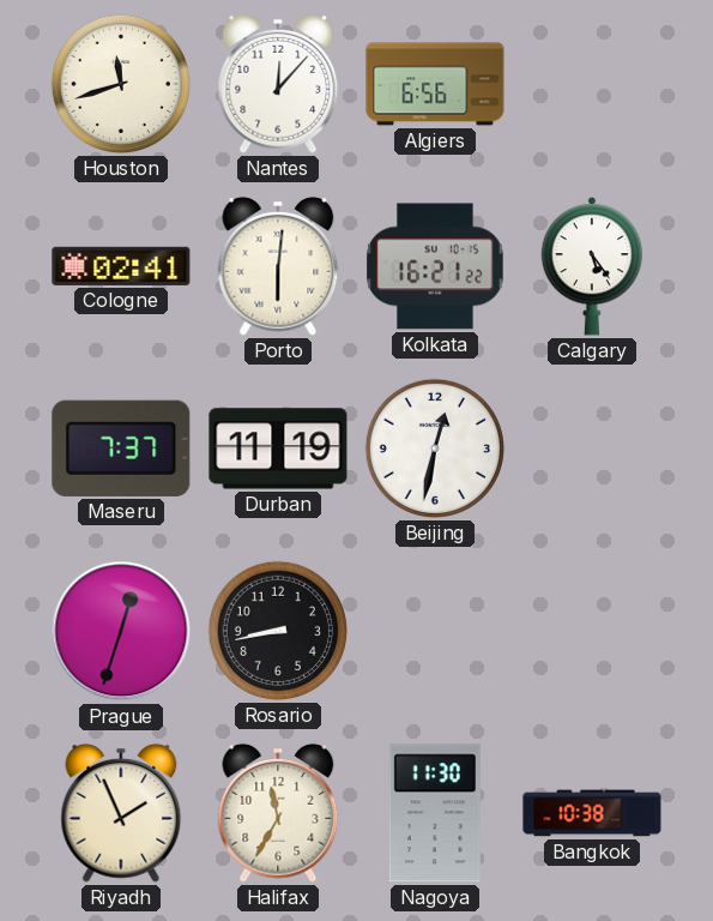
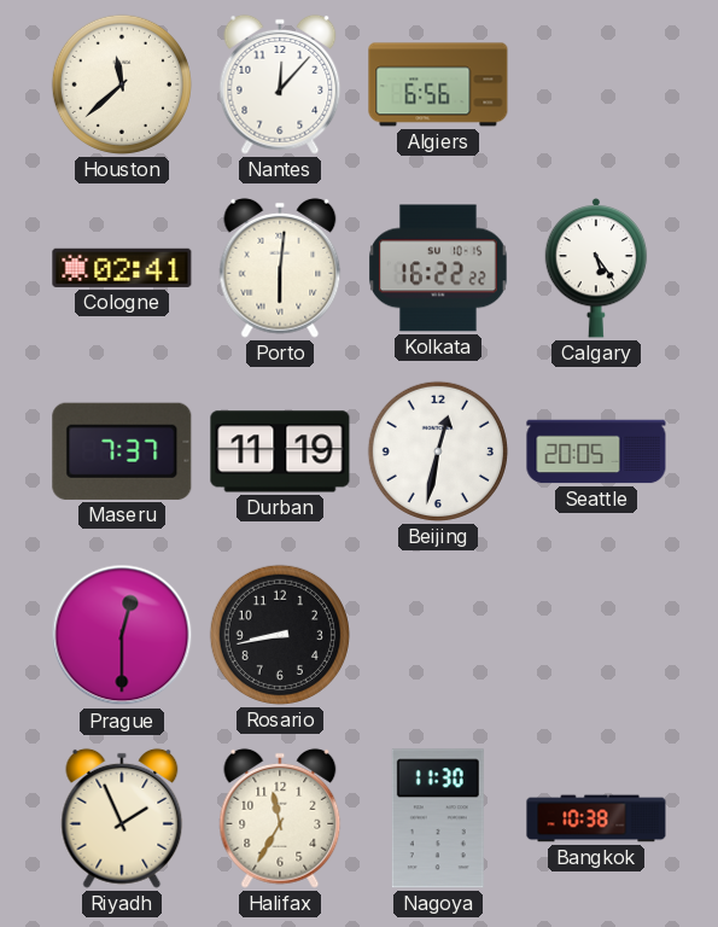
Houston: 11:42 -> 11:38 (122, 84)
Kolkata: 16:21 -> 16:22 (438, 268)
Seattle: none -> 20:05 (596, 451)
Prague: 12:33 -> 12:30 (122, 635)
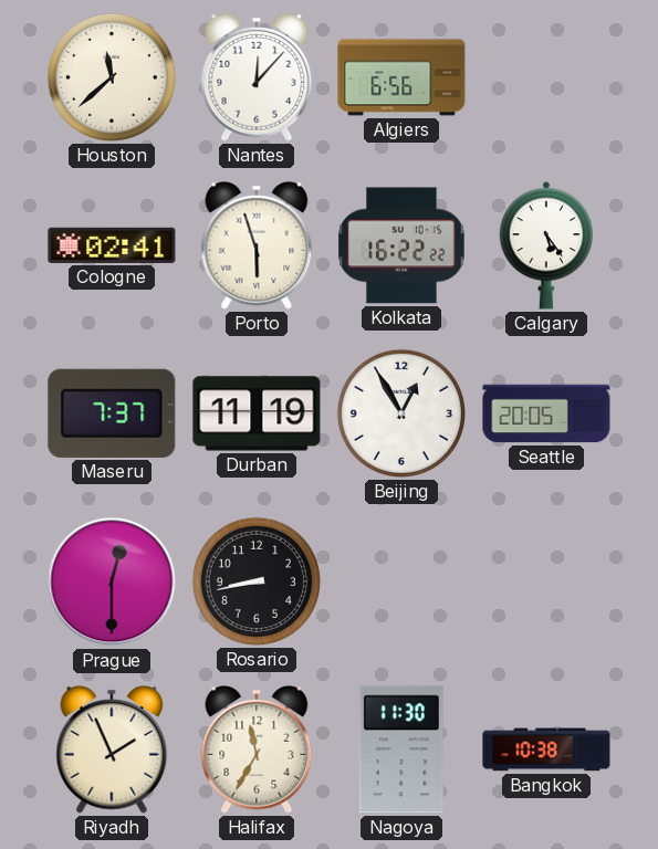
Porto: 6:01 -> 5:57 (257, 245)
Beijing: 12:32 -> 12:55 (401, 413)
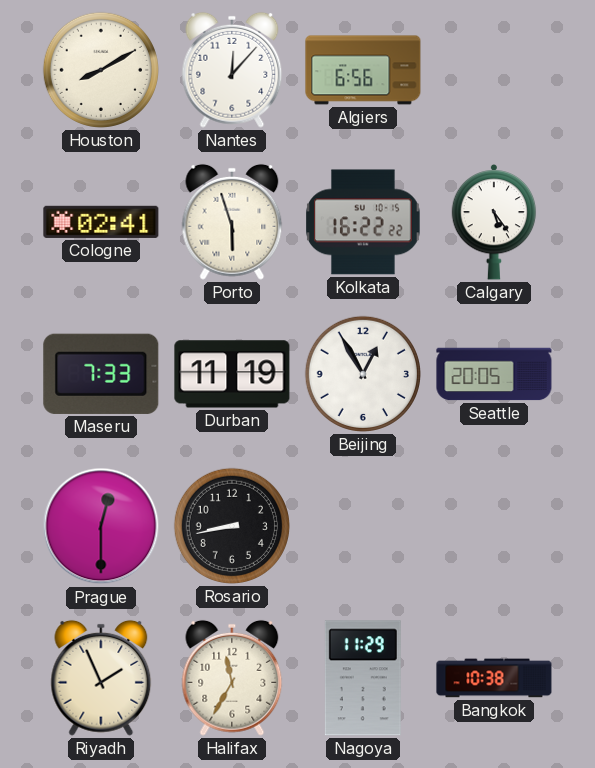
Houston: 11:38 -> 8:10 (101, 70)
Maseru: 7:37 -> 7:33 (101, 374)
Nagoya: 11:30 -> 11:29 (363, 678)
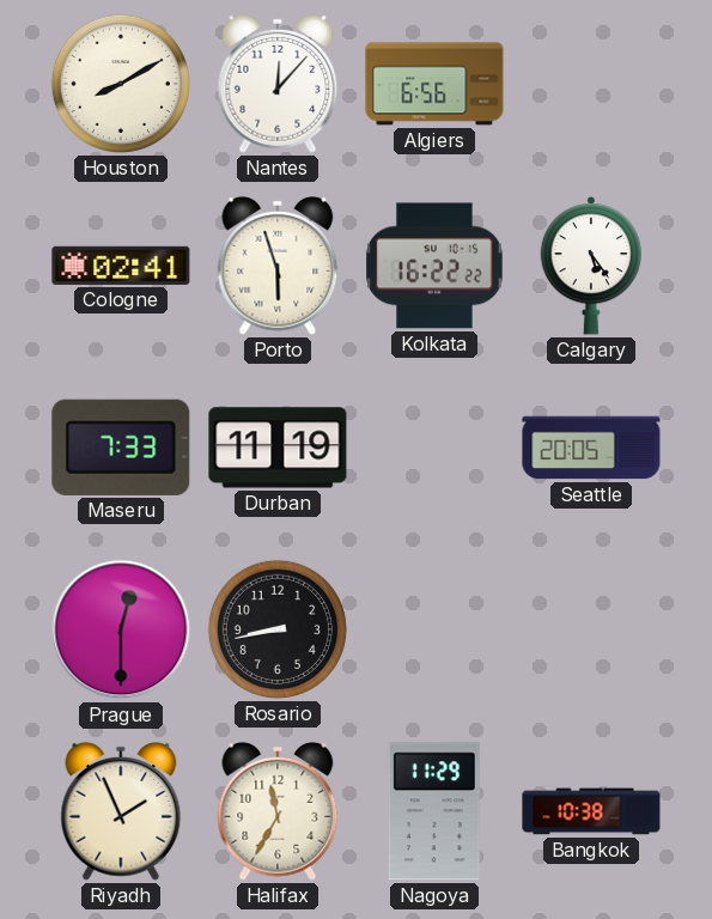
Beijing: 12:55 -> none (363, 374)
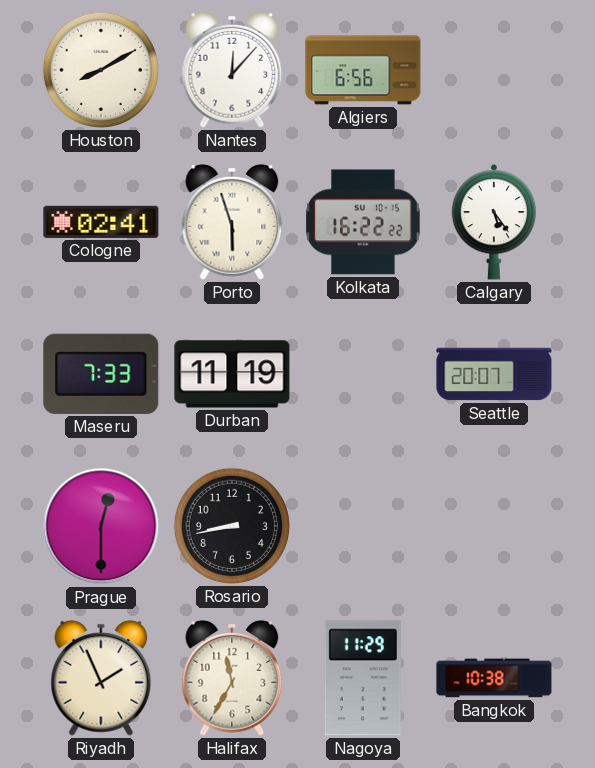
Seattle: 20:05 -> 20:07 (494, 374)
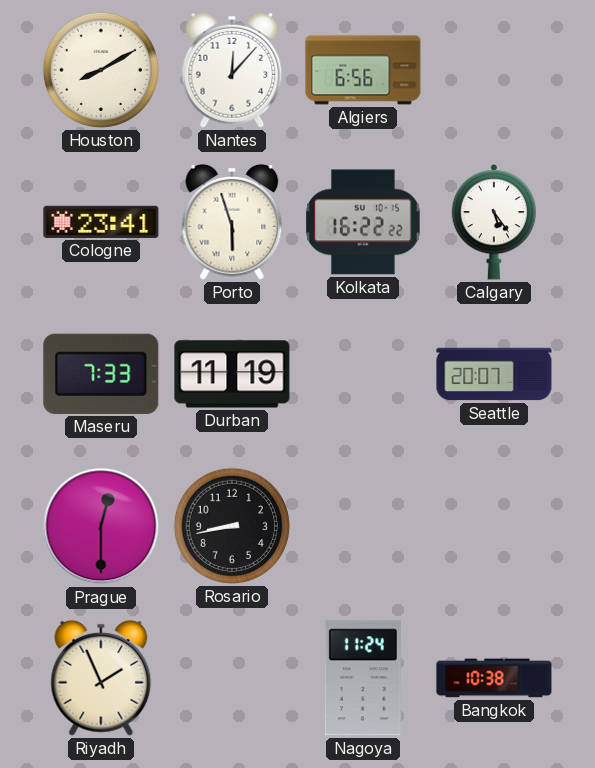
Cologne: 02:41 -> 23:41 (101, 222)
Halifax: 11:35 -> none (232, 678)
Nagoya: 11:29 -> 11:24 (363, 678)
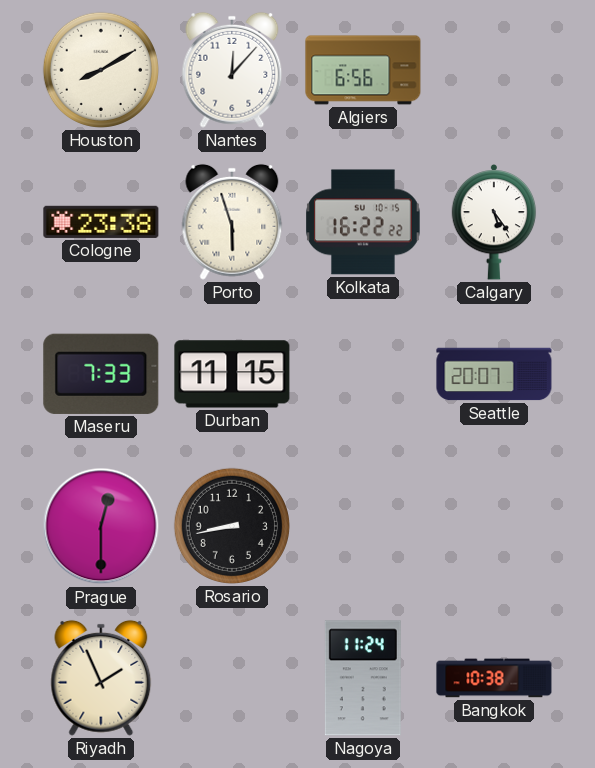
Cologne: 23:41 -> 23:38 (101, 222)
Durban: 11:19 -> 11:15 (232, 374)
